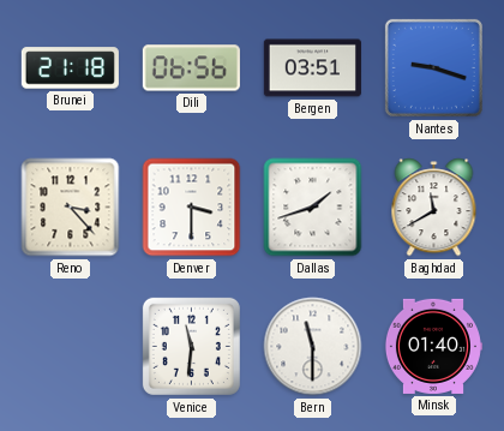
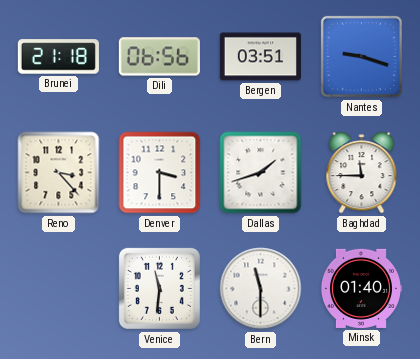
Baghdad: 11:40 -> 11:45 (362, 173)
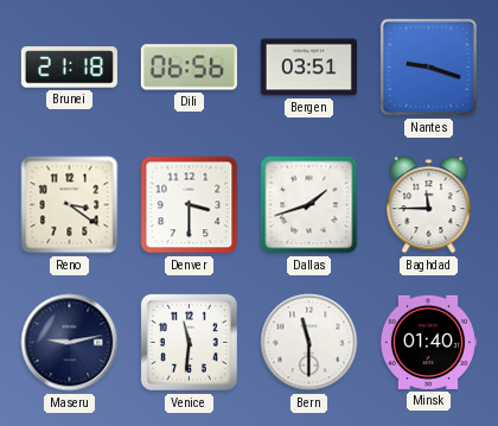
Reno: 3:23 -> 3:21 (70, 205)
Maseru: none -> 9:13 (70, 343)
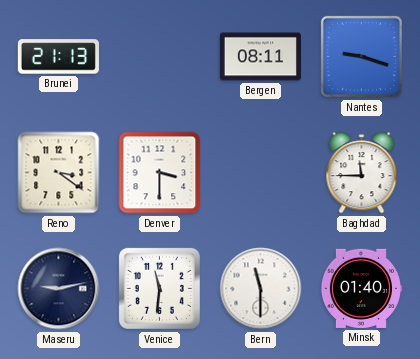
Brunei: 21:18 -> 21:13 (58, 57)
Dili: 06:56 -> none (189, 68)
Bergen: 03:51 -> 08:11 (260, 57)
Dallas: 1:42 -> none (309, 205)
